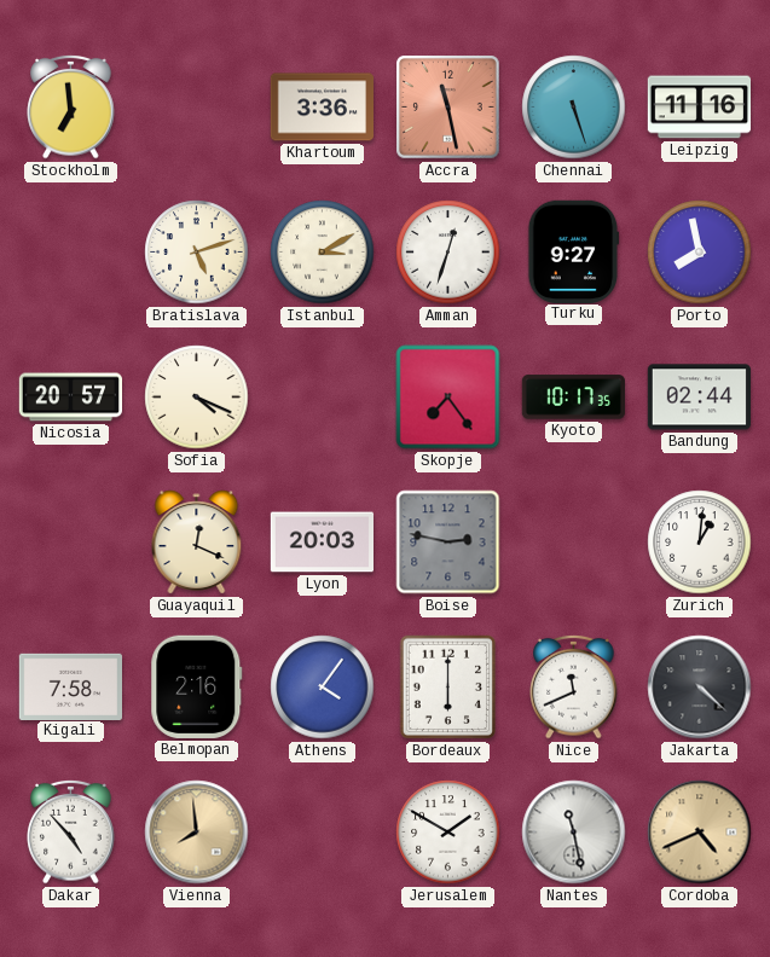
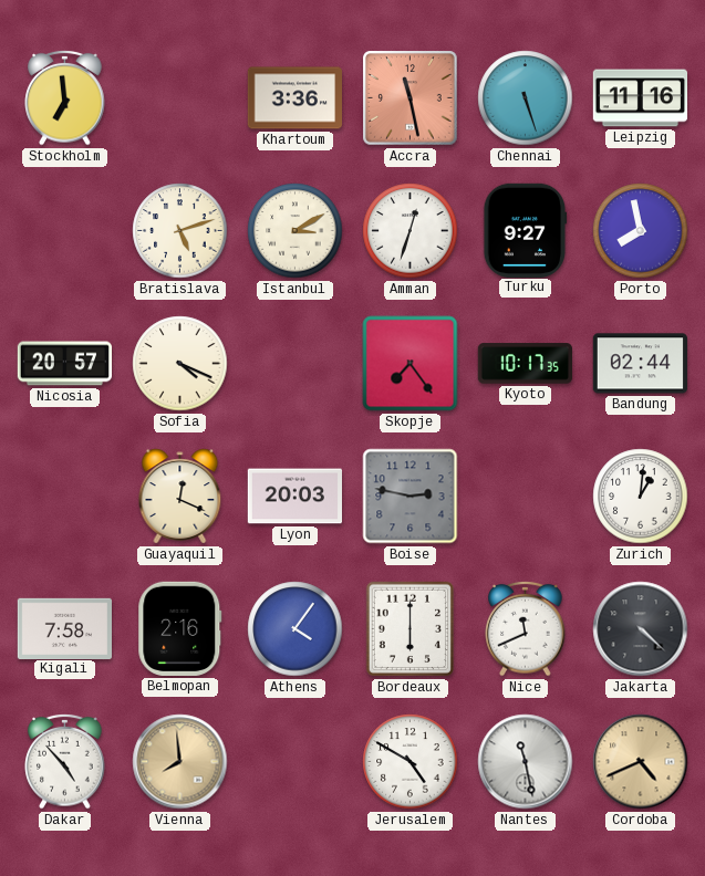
Jerusalem: 1:50 -> 4:50 (411, 762)
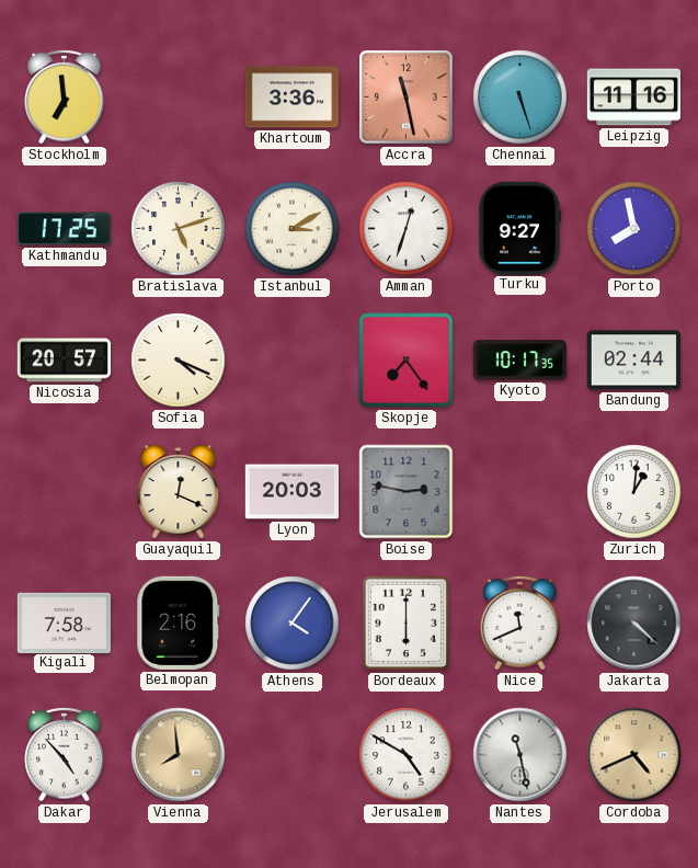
Kathmandu: none -> 17:25 (64, 229)
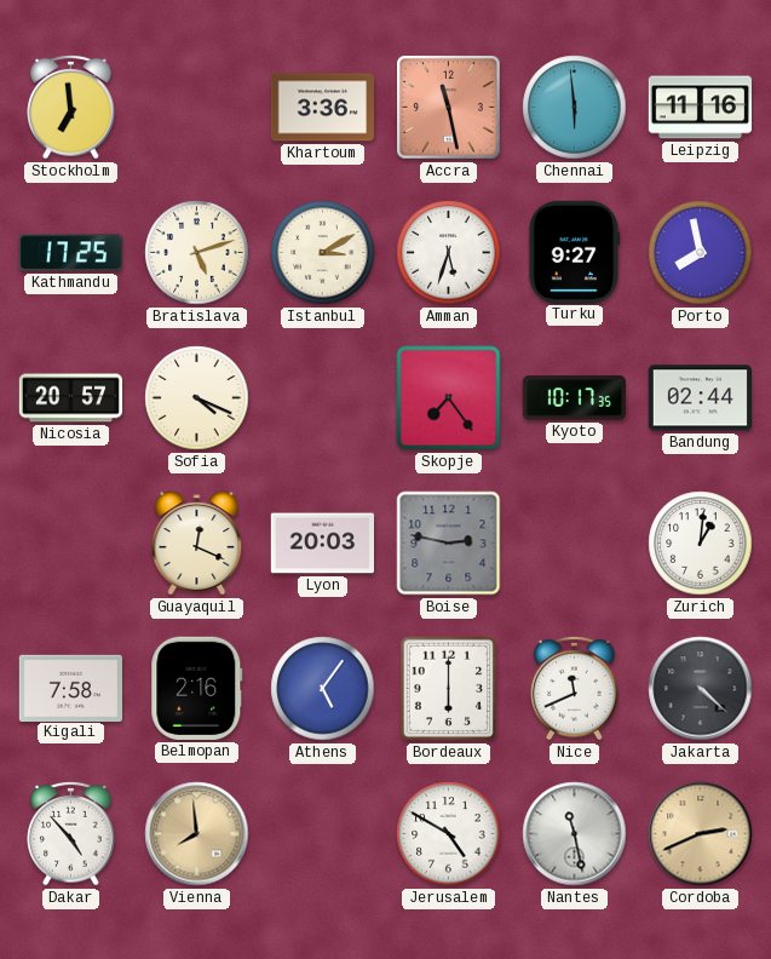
Chennai: 5:27 -> 5:59 (575, 108)
Amman: 12:33 -> 5:33 (449, 253)
Athens: 4:06 -> 5:06 (323, 689)
Cordoba: 4:41 -> 2:41 (701, 834)
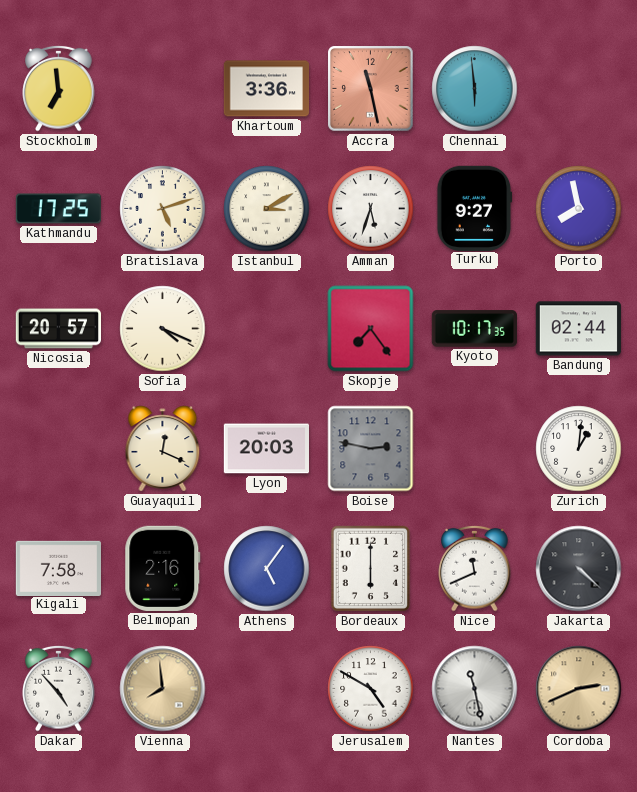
Leipzig: 11:16 -> none (701, 108)
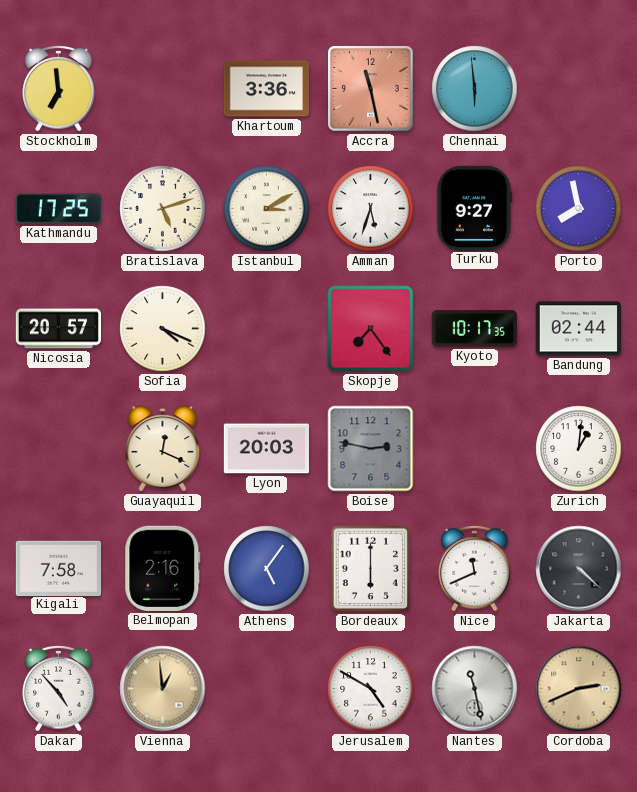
Vienna: 7:59 -> 12:59 (163, 689)
